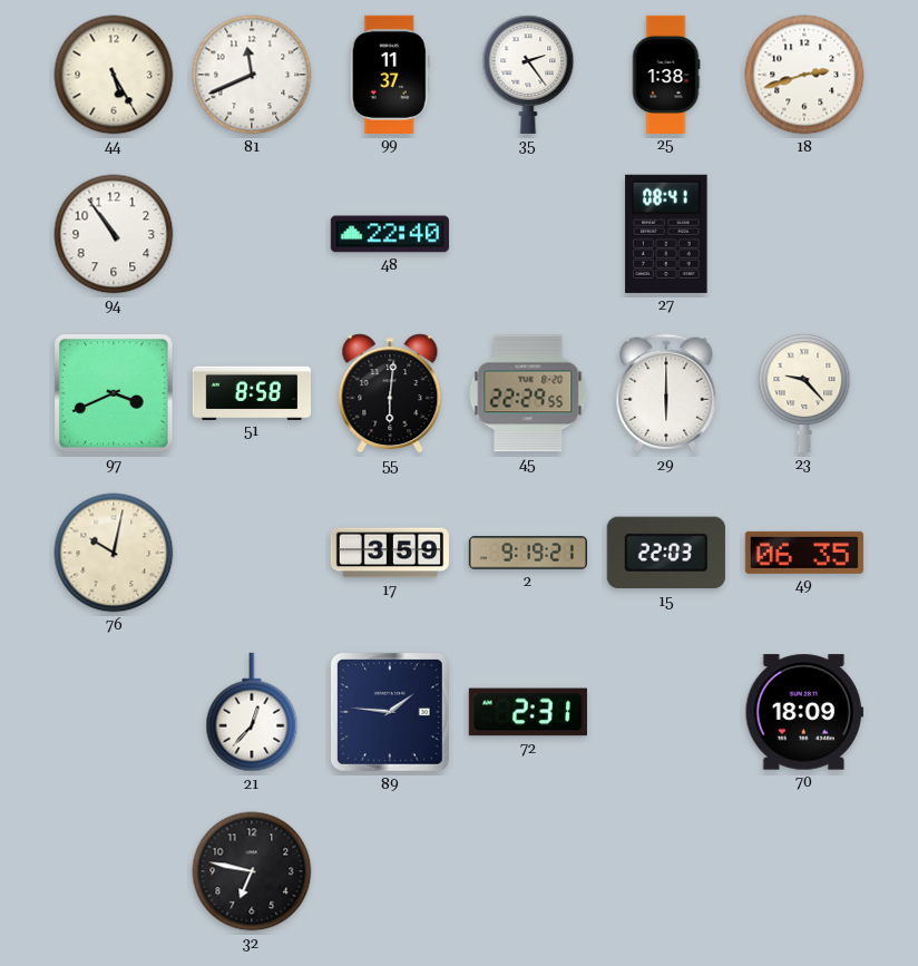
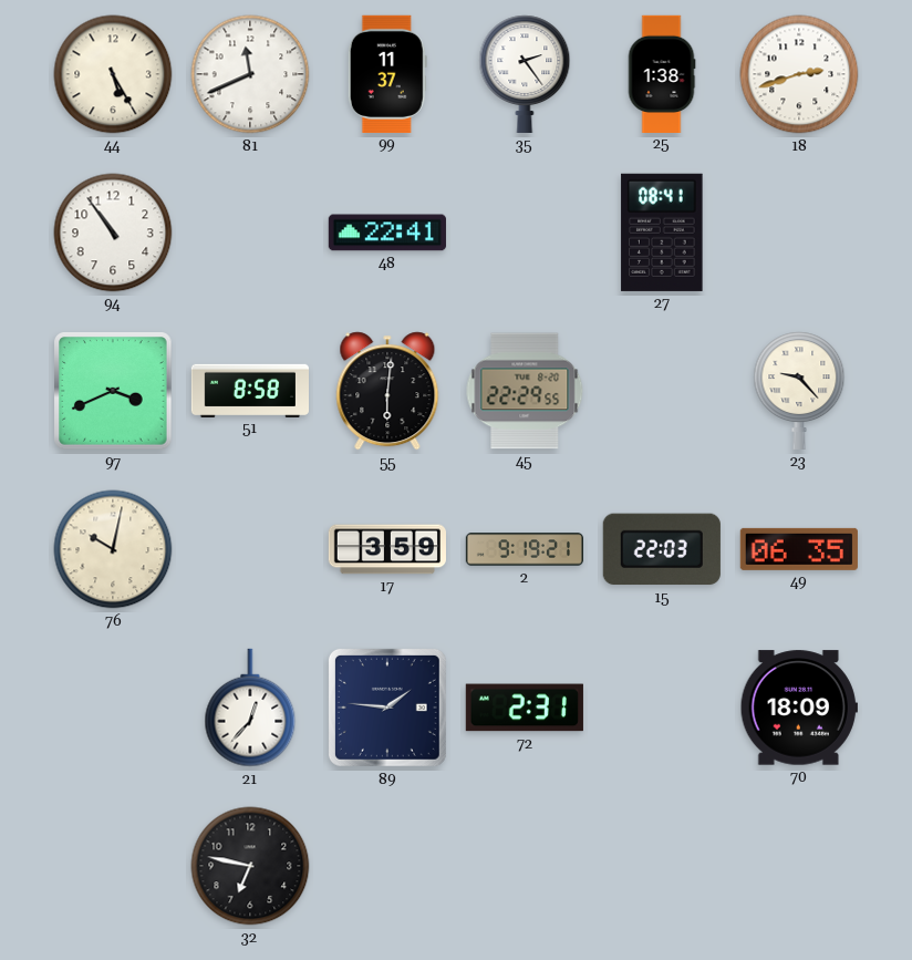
48: 22:40 -> 22:41 (387, 233)
29: 6:00 -> none (666, 393)
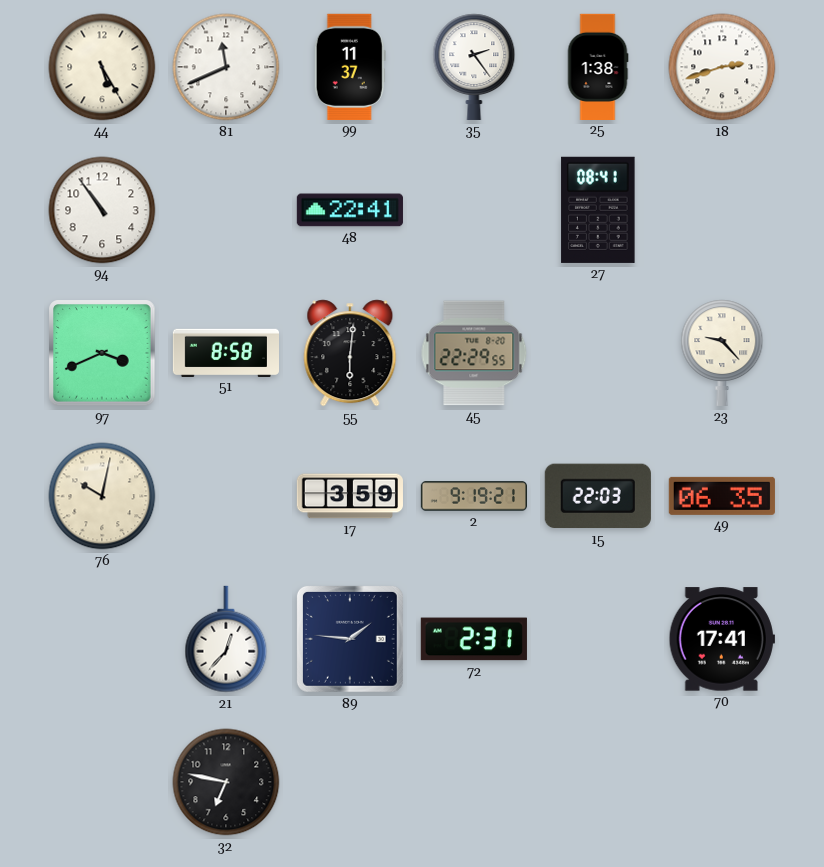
70: 18:09 -> 17:41 (722, 639)
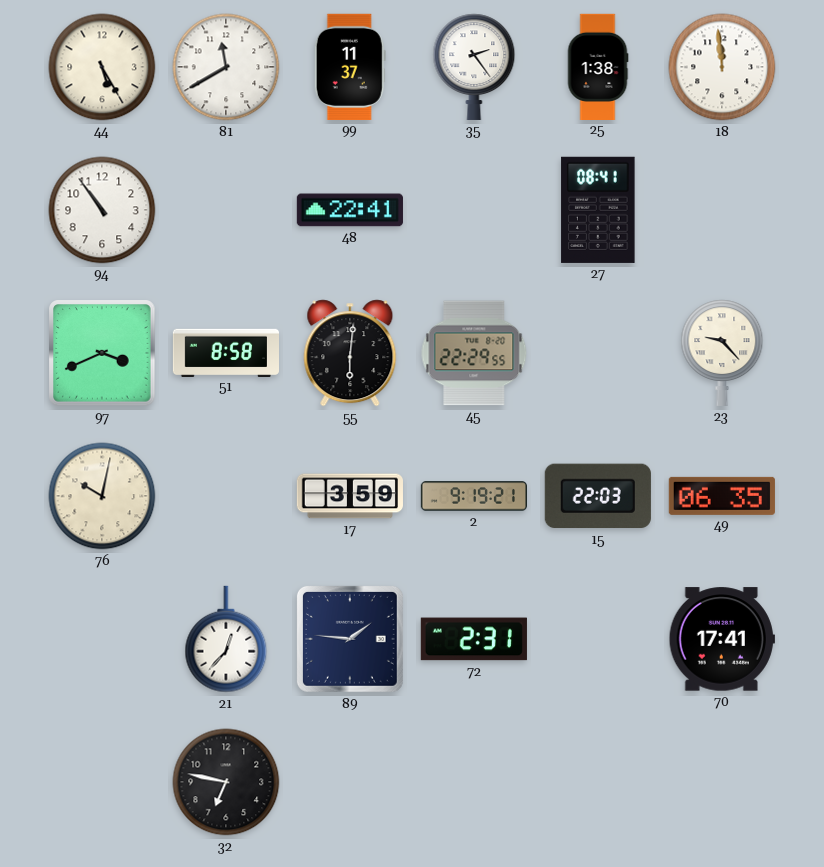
81: 11:41 -> 11:40 (226, 67)
18: 2:42 -> 11:59 (722, 67)
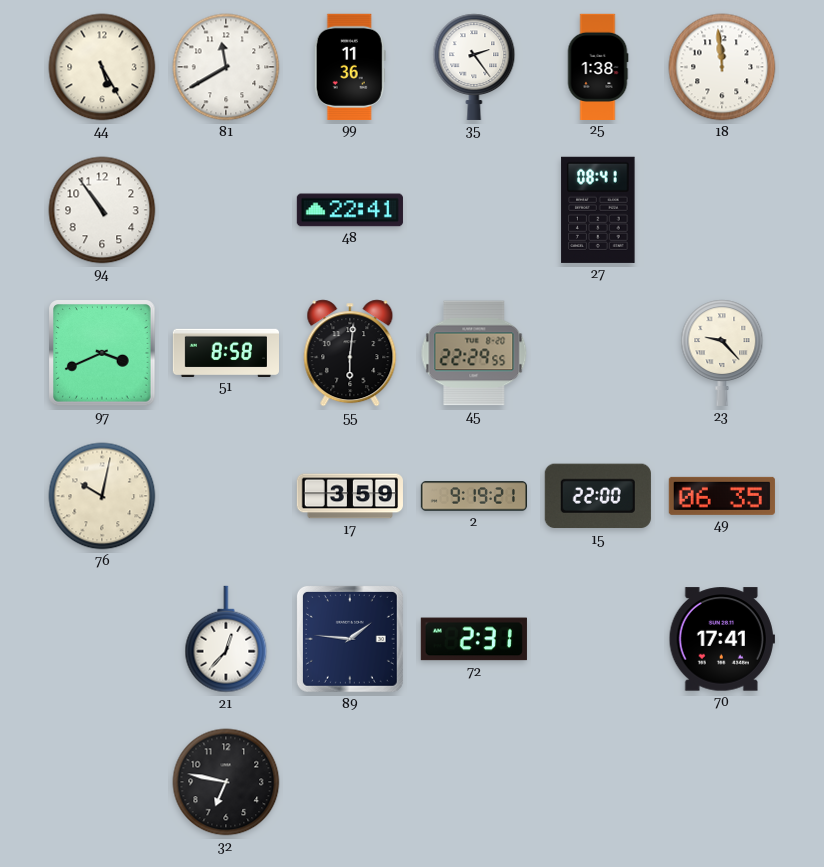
99: 11:37 -> 11:36 (350, 67)
15: 22:03 -> 22:00 (598, 496)
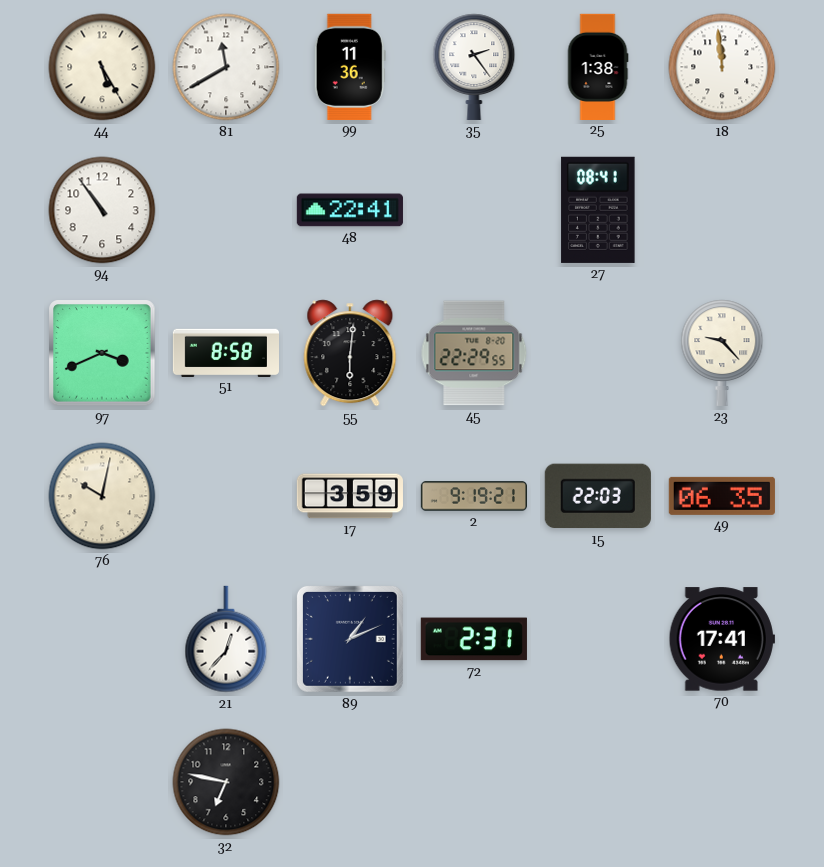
15: 22:00 -> 22:03 (598, 496)
89: 1:46 -> 1:11 (350, 639)
